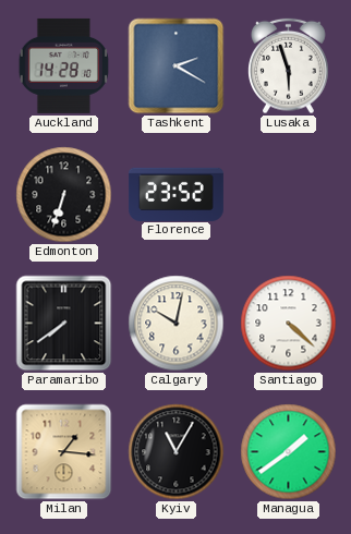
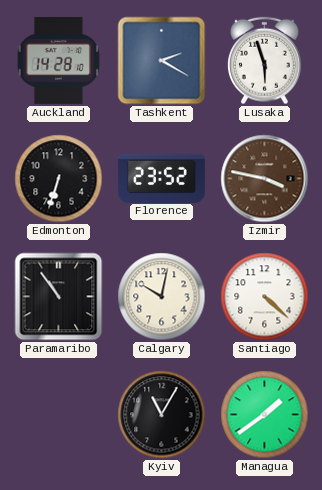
Izmir: none -> 3:47 (265, 179)
Paramaribo: 7:39 -> 10:54 (59, 297)
Milan: 1:16 -> none (64, 452)
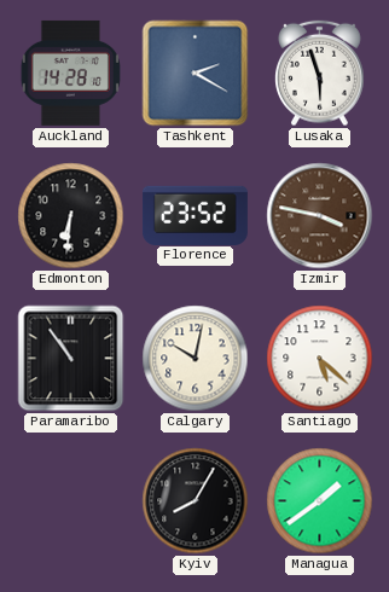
Edmonton: 6:33 -> 6:31 (71, 216)
Santiago: 4:22 -> 5:22 (320, 359)
Kyiv: 11:05 -> 8:05 (196, 501)
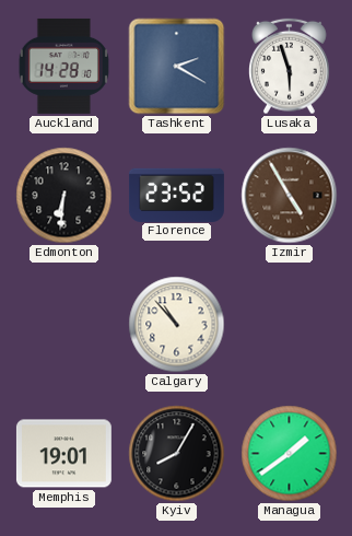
Izmir: 3:47 -> 4:55 (290, 196)
Paramaribo: 10:54 -> none (71, 359)
Calgary: 10:02 -> 10:53 (177, 325)
Santiago: 5:22 -> none (320, 359)
Memphis: none -> 19:01 (63, 454)
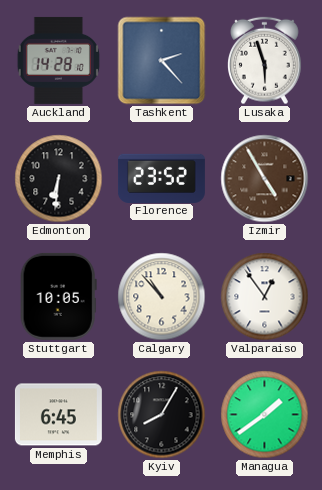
Tashkent: 2:20 -> 2:23 (162, 61)
Stuttgart: none -> 10:05 (58, 296)
Valparaiso: none -> 12:54 (265, 297)
Memphis: 19:01 -> 6:45 (58, 415)
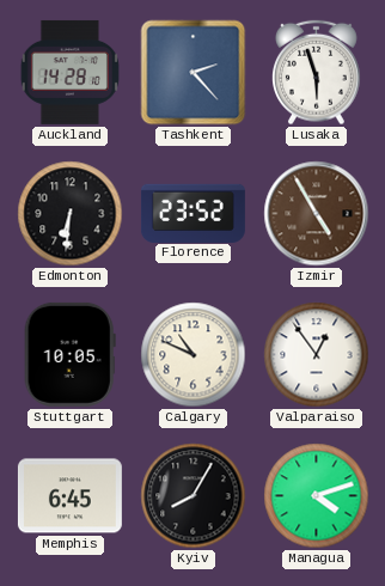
Calgary: 10:53 -> 10:49 (194, 355)
Managua: 1:39 -> 4:12 (317, 496)
